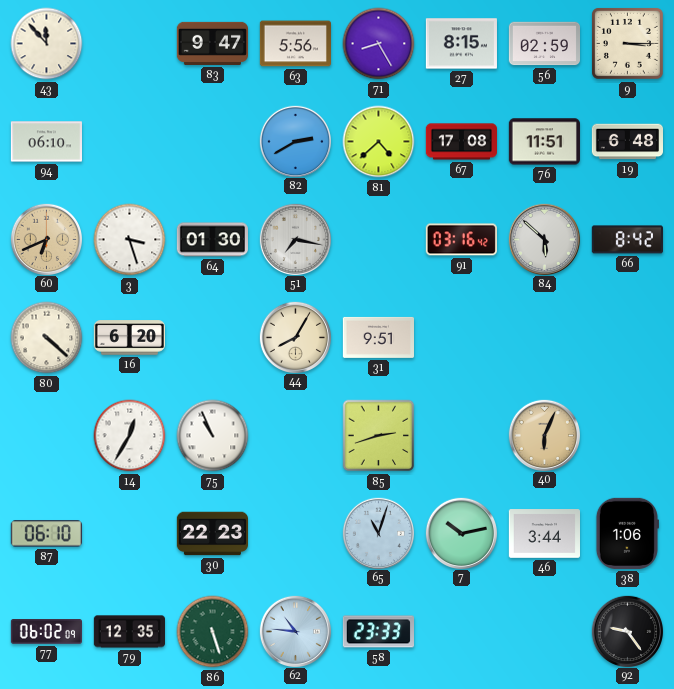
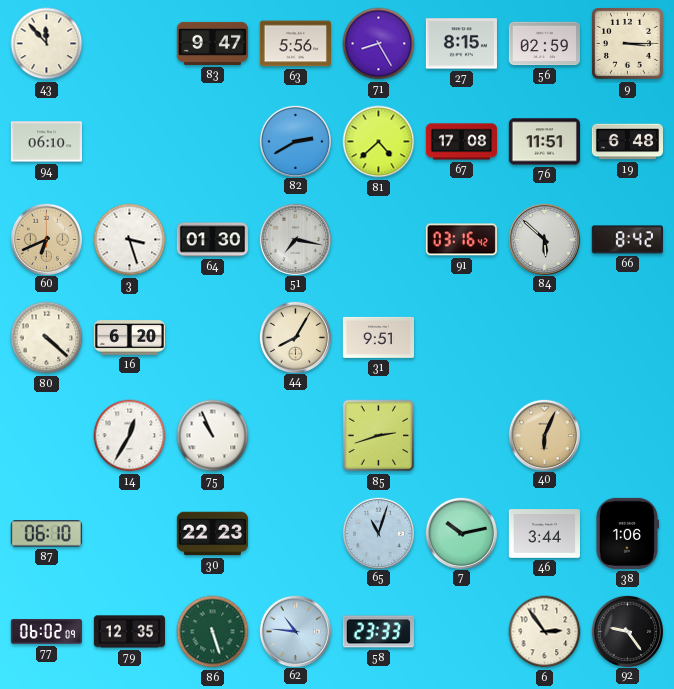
6: none -> 2:54 (545, 632)
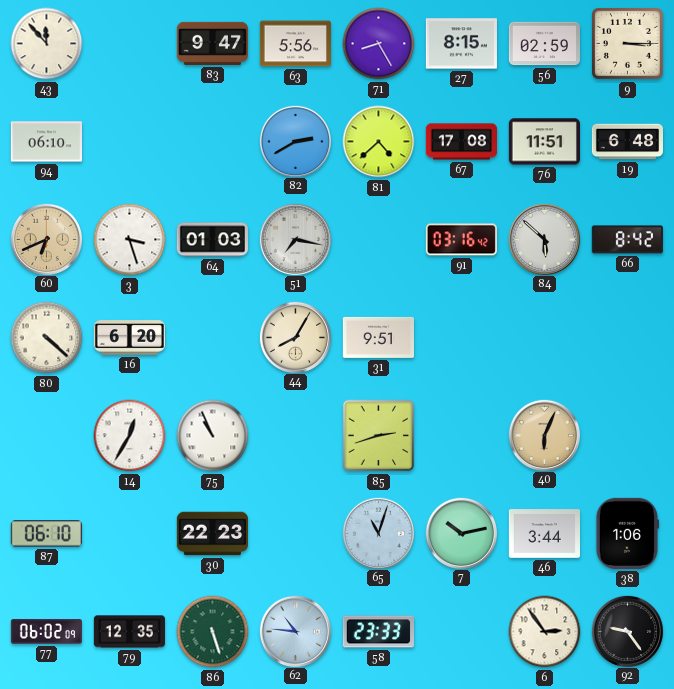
64: 01:30 -> 01:03 (212, 240)
